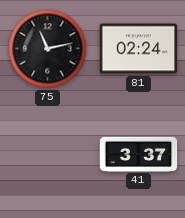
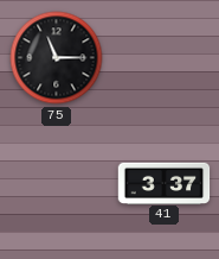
75: 11:13 -> 11:15 (57, 58)
81: 02:24 -> none (139, 49)
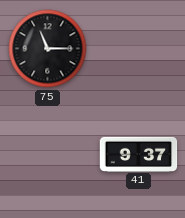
41: 3:37 -> 9:37 (139, 154)
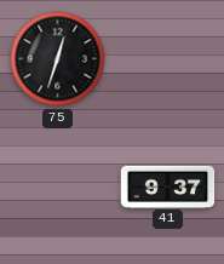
75: 11:15 -> 12:33 (58, 59)
